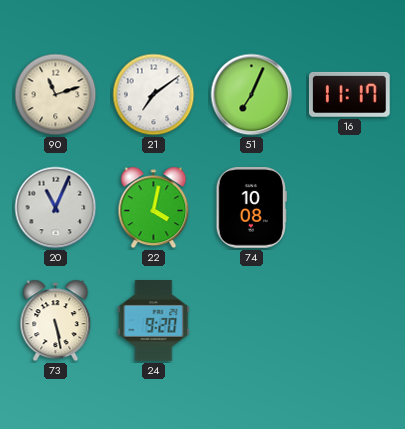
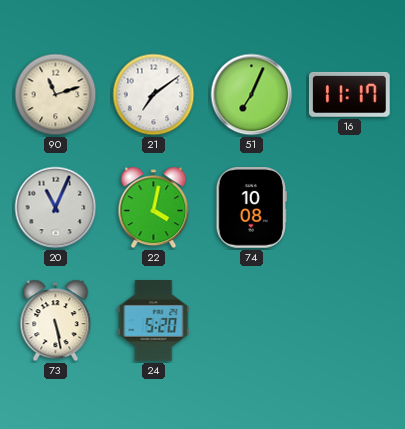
24: 9:20 -> 5:20 (154, 321)
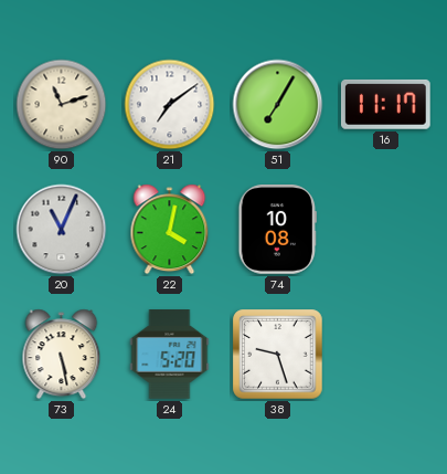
51: 7:04 -> 7:05 (278, 105)
38: none -> 9:27 (278, 355)
